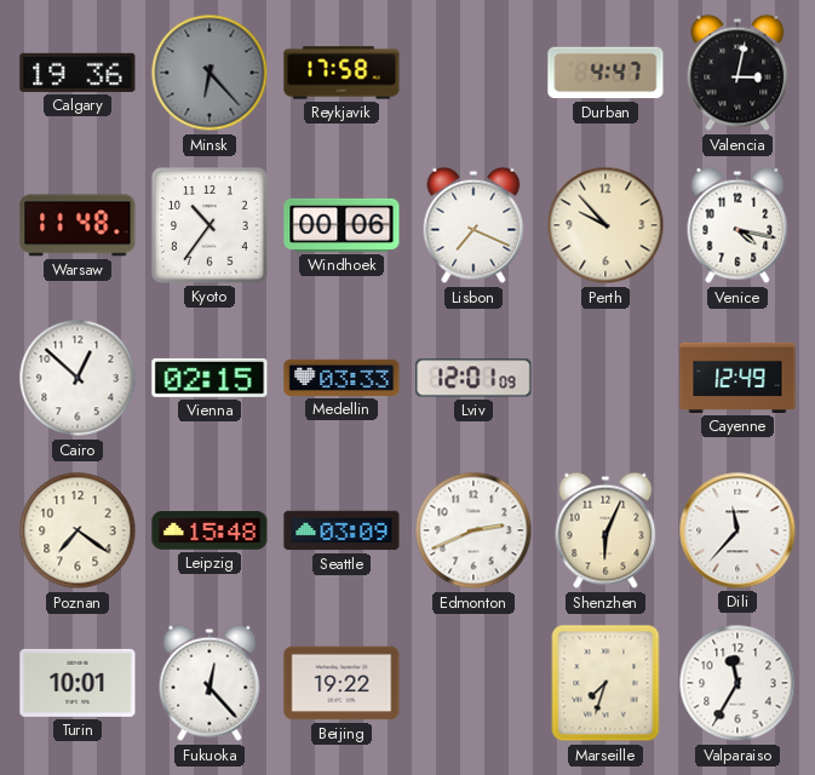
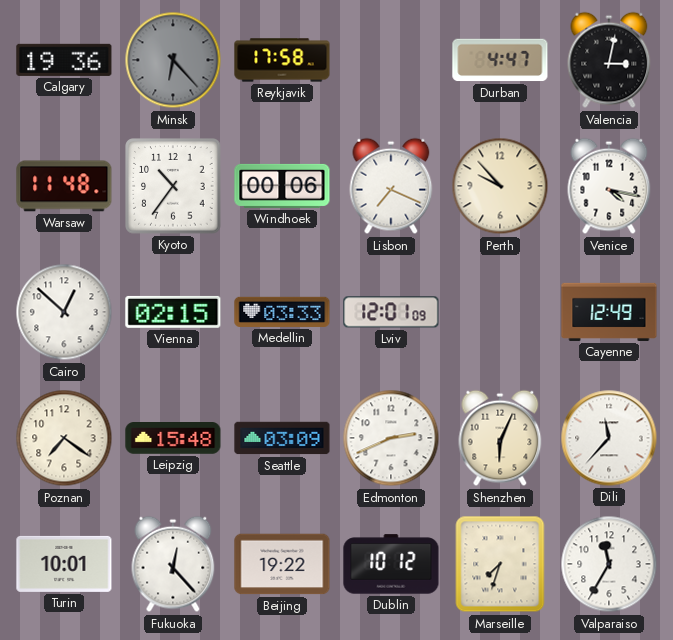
Dublin: none -> 10:12 (391, 564)
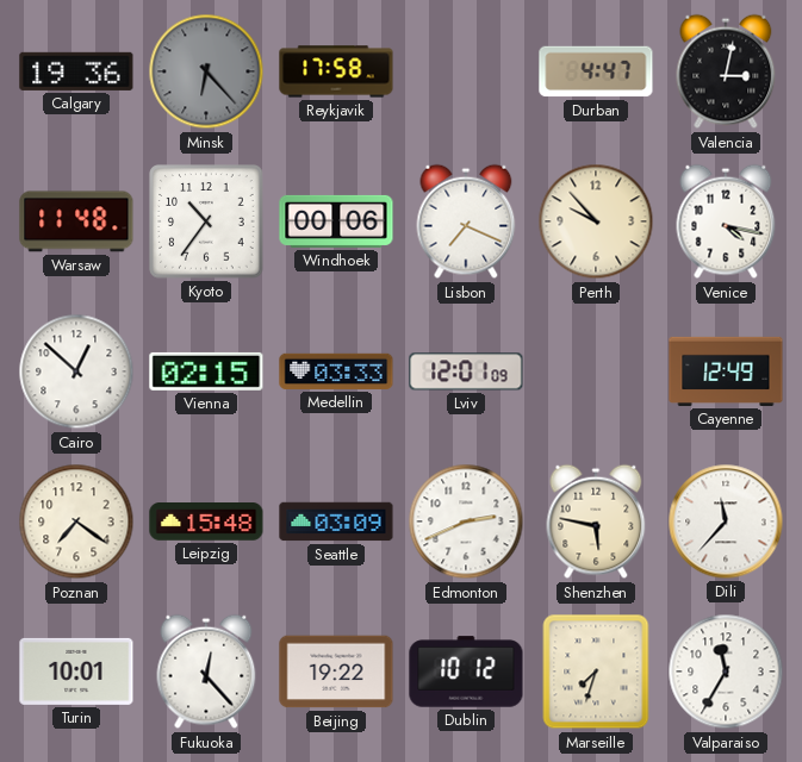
Shenzhen: 6:04 -> 5:47 (596, 521)
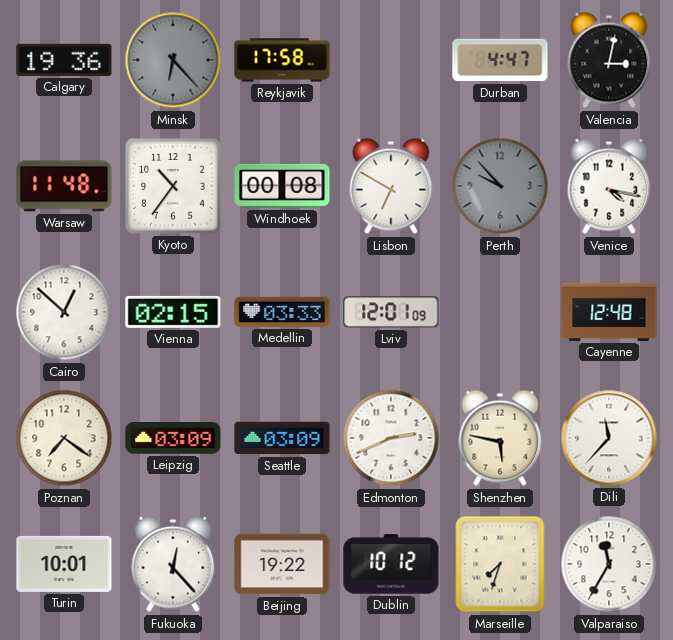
Windhoek: 00:06 -> 00:08 (282, 186)
Lisbon: 7:19 -> 6:50 (391, 186)
Perth dial: cream -> grey (500, 186)
Cayenne: 12:49 -> 12:48 (609, 312)
Leipzig: 15:48 -> 03:09 (173, 439)
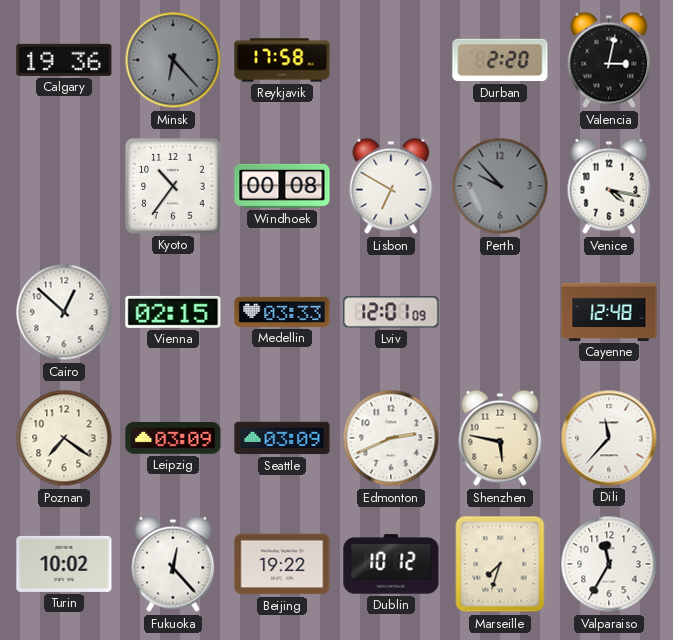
Durban: 4:47 -> 2:20 (500, 60)
Warsaw: 11:48 -> none (64, 186)
Turin: 10:01 -> 10:02 (64, 564)
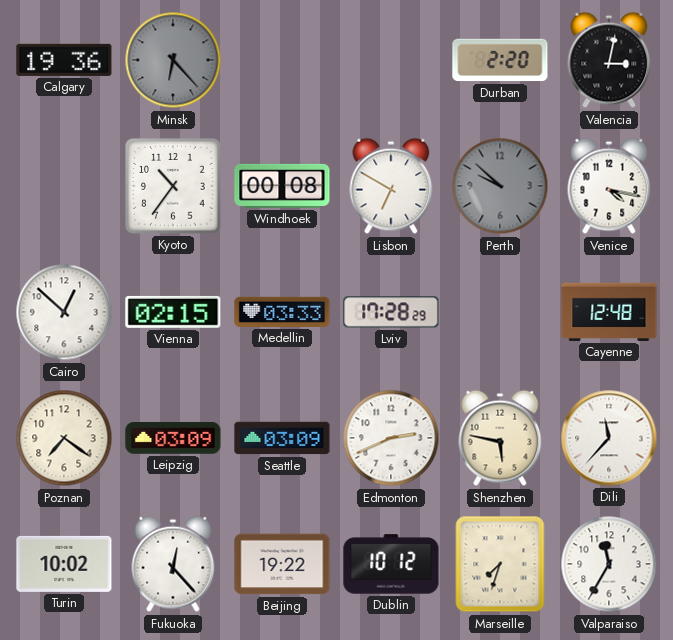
Reykjavik: 17:58 -> none (282, 60)
Perth: 9:53 -> 9:52 (500, 186)
Lviv: 12:01 -> 17:28 (391, 312)
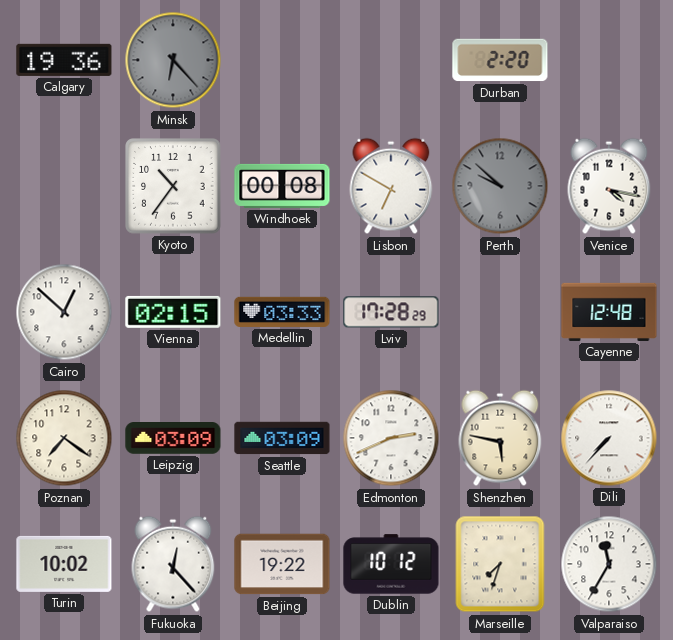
Valencia: 3:02 -> none (609, 60)
Dili: 11:37 -> 7:37 (609, 438)
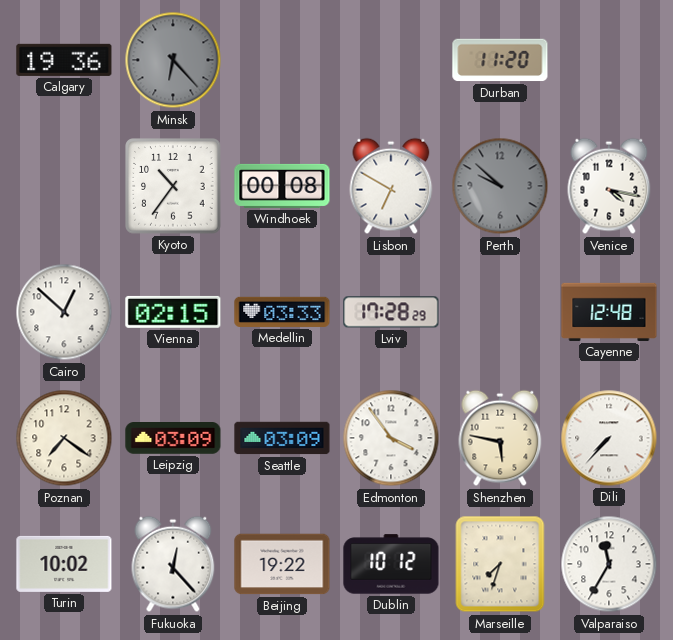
Durban: 2:20 -> 11:20 (500, 60)
Edmonton: 2:41 -> 3:54 (391, 438)
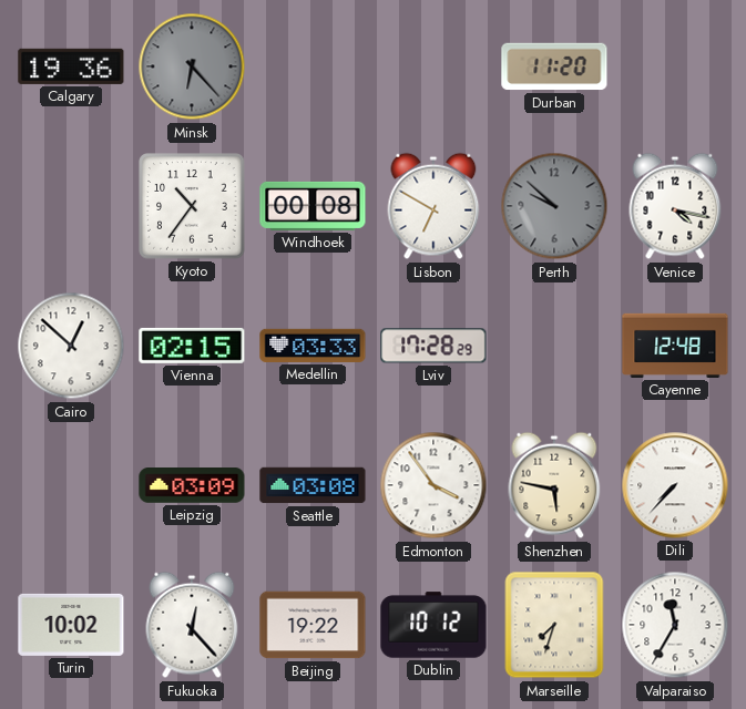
Poznan: 7:21 -> none (64, 438)
Seattle: 03:09 -> 03:08 (313, 485)
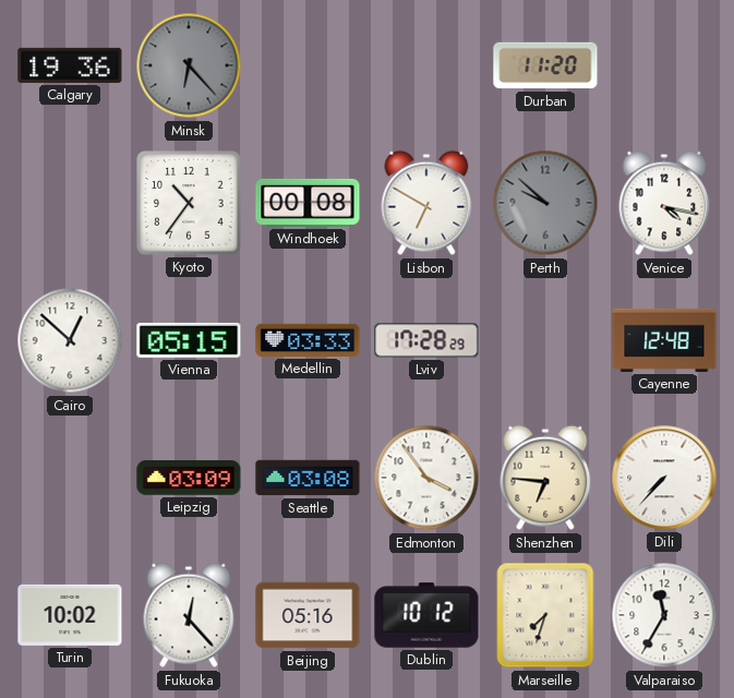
Vienna: 02:15 -> 05:15 (189, 340)
Shenzhen: 5:47 -> 6:46 (545, 478)
Beijing: 19:22 -> 05:16 (308, 615)
